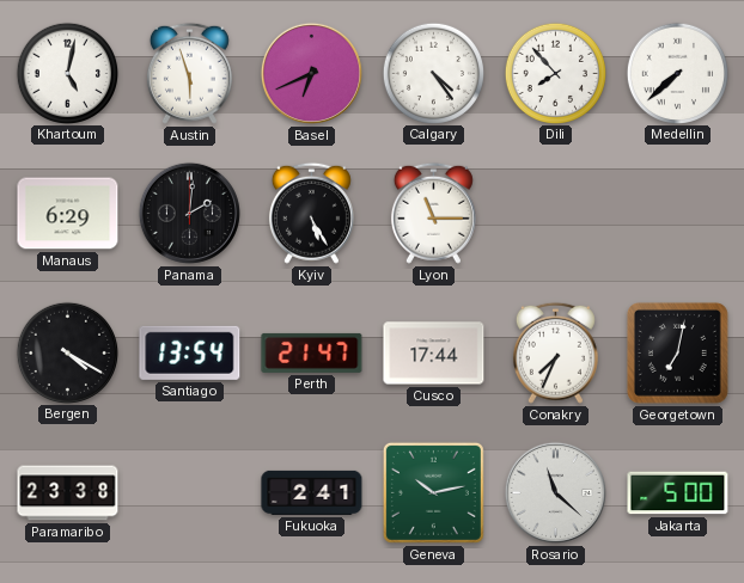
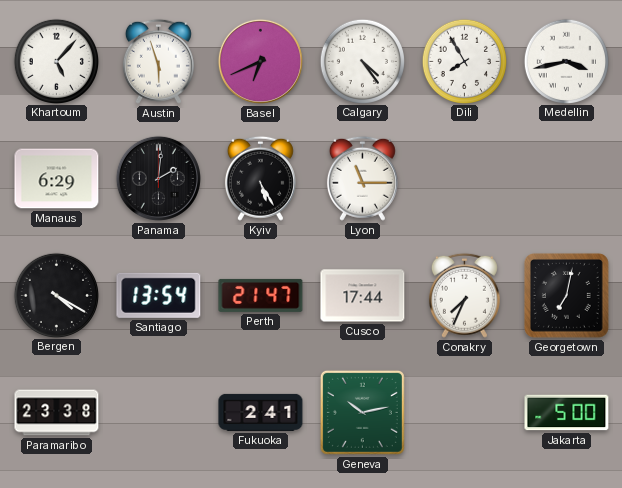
Khartoum: 5:02 -> 5:07 (56, 61)
Dili: 7:53 -> 7:55 (464, 61)
Medellin: 7:38 -> 3:43 (566, 61)
Rosario: 11:22 -> none (555, 492)
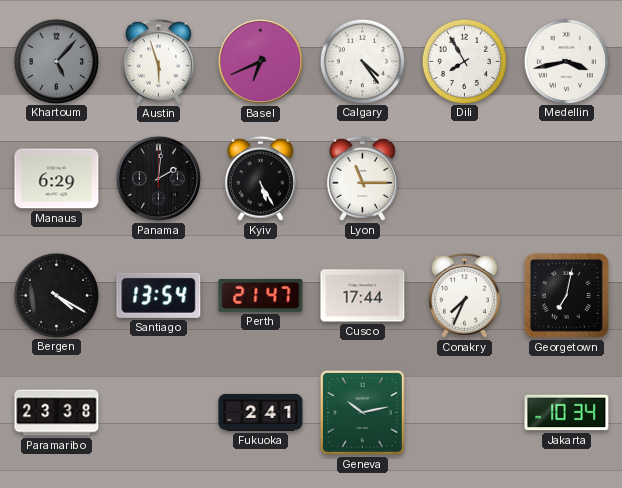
Khartoum dial: white -> grey (56, 61)
Jakarta: 5:00 -> 10:34 (567, 413)
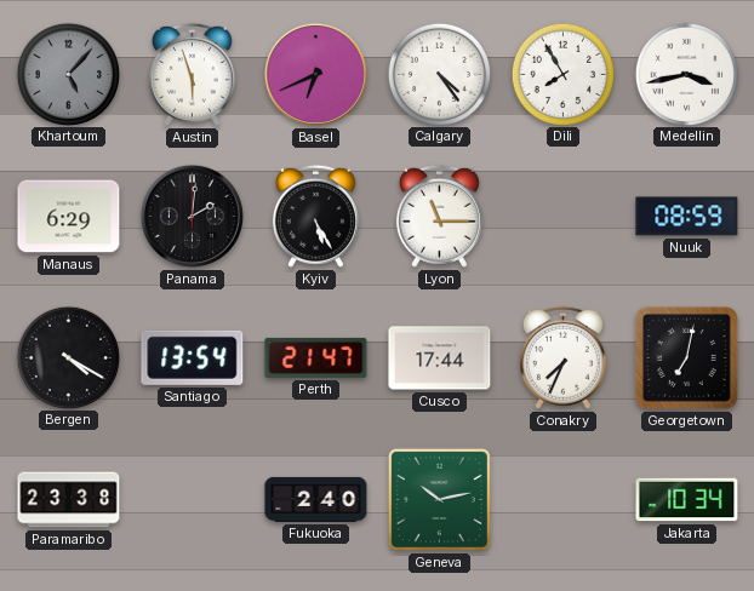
Nuuk: none -> 08:59 (687, 217)
Fukuoka: 2:41 -> 2:40 (316, 499)
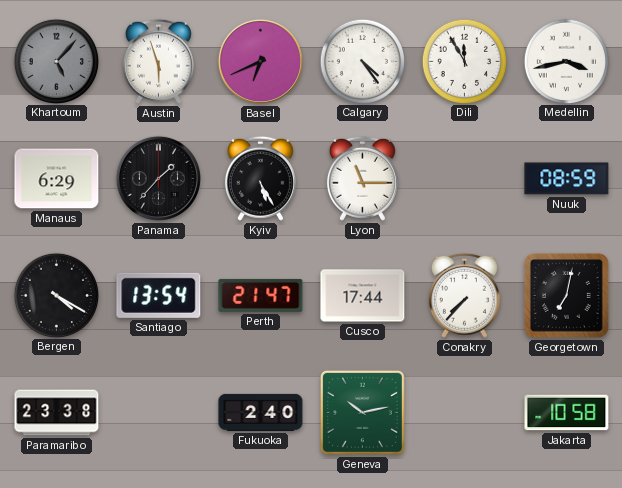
Dili: 7:55 -> 11:55 (464, 61)
Panama: 2:01 -> 1:37 (158, 178)
Conakry: 7:34 -> 7:37 (464, 295)
Jakarta: 10:34 -> 10:58 (567, 413)
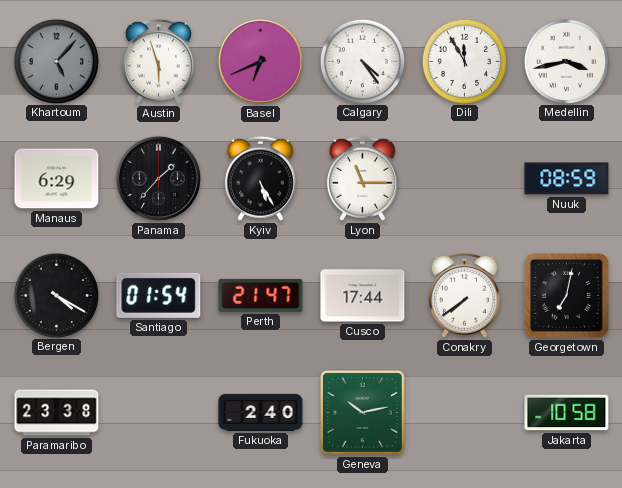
Santiago: 13:54 -> 01:54 (159, 295)
Conakry: 7:37 -> 7:39 (464, 295)
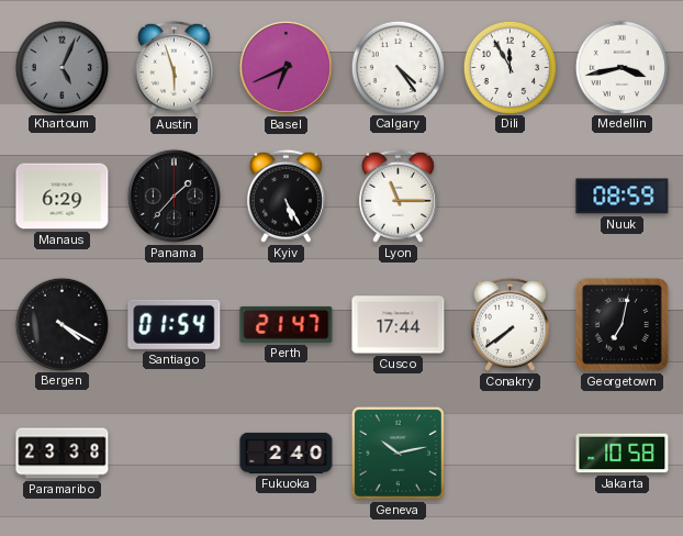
Khartoum: 5:07 -> 5:04 (61, 67)
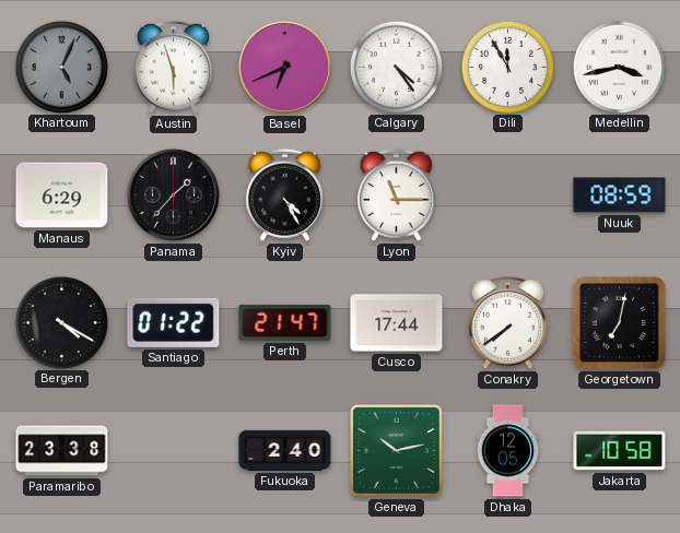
Kyiv: 5:25 -> 4:25 (284, 194)
Santiago: 01:54 -> 01:22 (174, 322)
Dhaka: none -> 12:05 (508, 451)
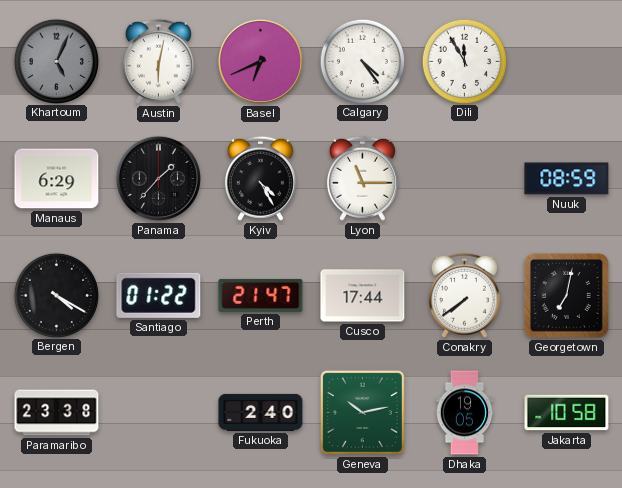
Austin: 5:57 -> 6:02 (158, 61)
Medellin: 3:43 -> none (619, 67)
Dhaka: 12:05 -> 19:05 (465, 413)
